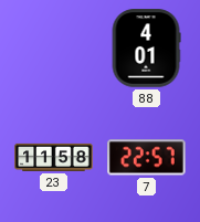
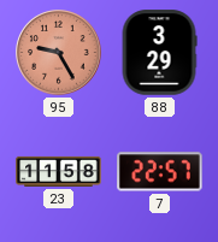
95: none -> 9:25 (59, 53)
88: 4:01 -> 3:29 (159, 53)
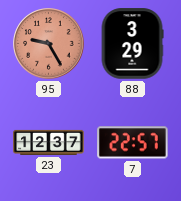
23: 11:58 -> 12:37 (49, 142)
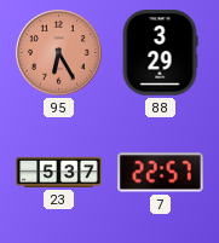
95: 9:25 -> 6:25 (59, 53)
23: 12:37 -> 5:37 (59, 172)
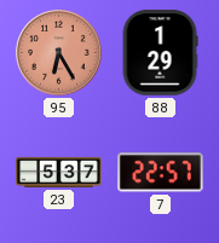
88: 3:29 -> 1:29 (160, 53)
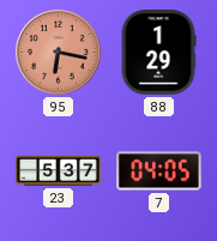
95: 6:25 -> 6:17 (59, 53)
7: 22:57 -> 04:05 (159, 171)
